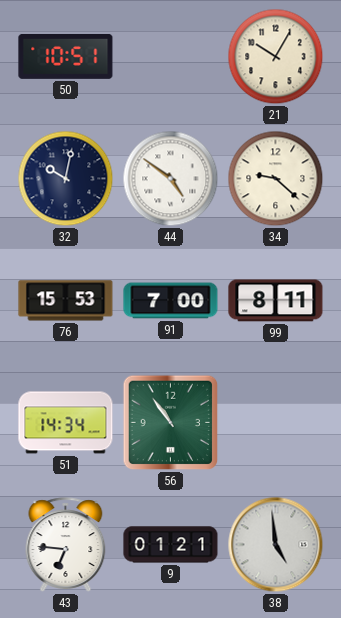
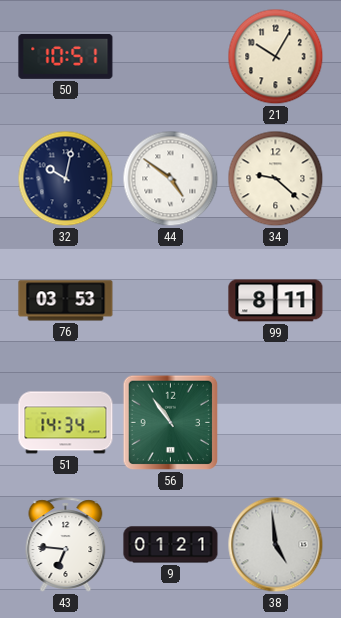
76: 15:53 -> 03:53 (66, 301)
91: 7:00 -> none (171, 301)
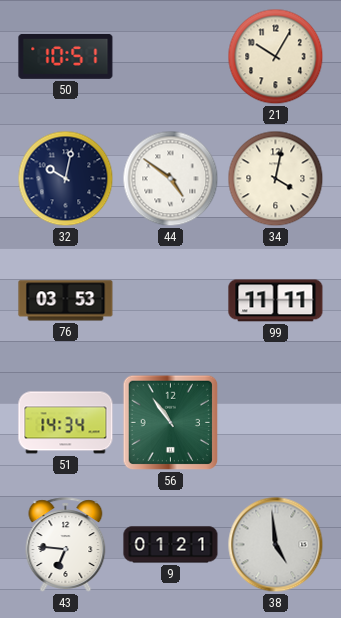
34: 9:22 -> 4:02 (276, 179)
99: 8:11 -> 11:11 (276, 301)
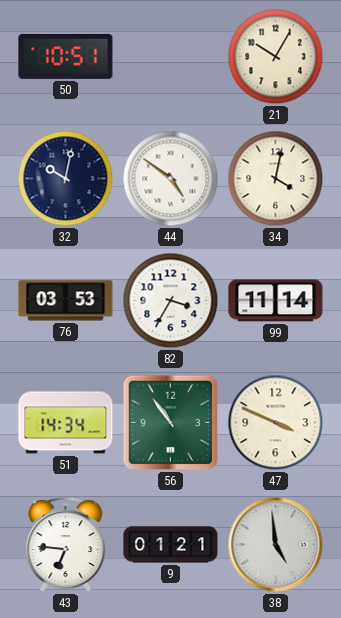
82: none -> 3:35 (171, 301)
99: 11:11 -> 11:14 (276, 301)
47: none -> 3:49 (276, 423)
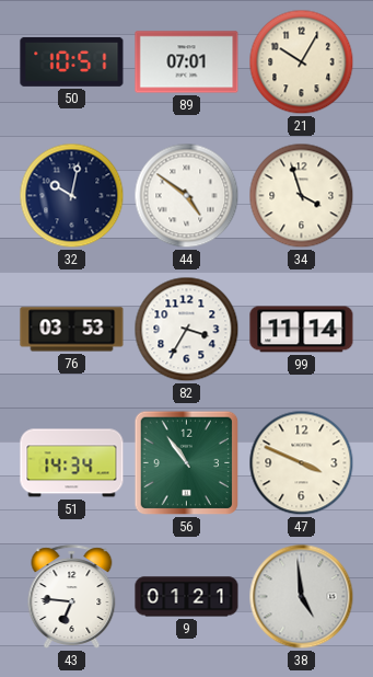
89: none -> 07:01 (187, 62)
34: 4:02 -> 3:57 (302, 196)
